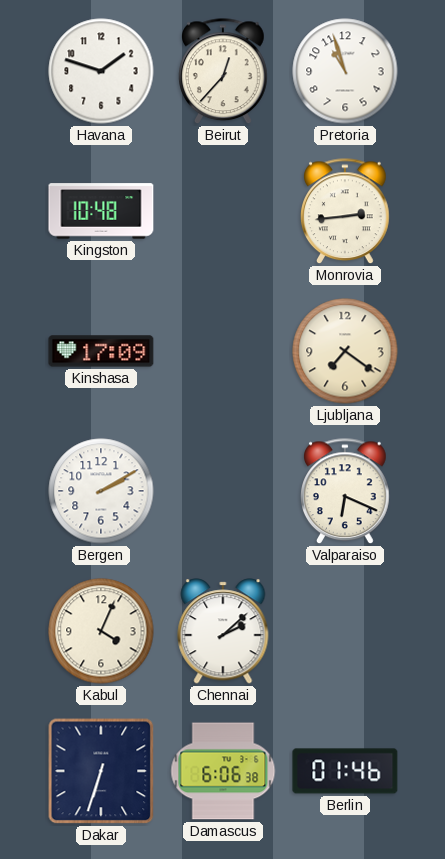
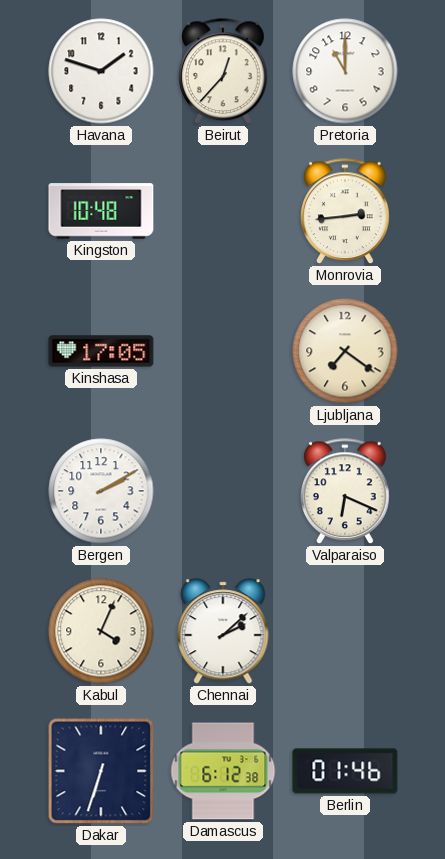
Pretoria: 10:57 -> 11:00 (345, 71)
Kinshasa: 17:09 -> 17:05 (101, 351)
Damascus: 6:06 -> 6:12 (223, 771)
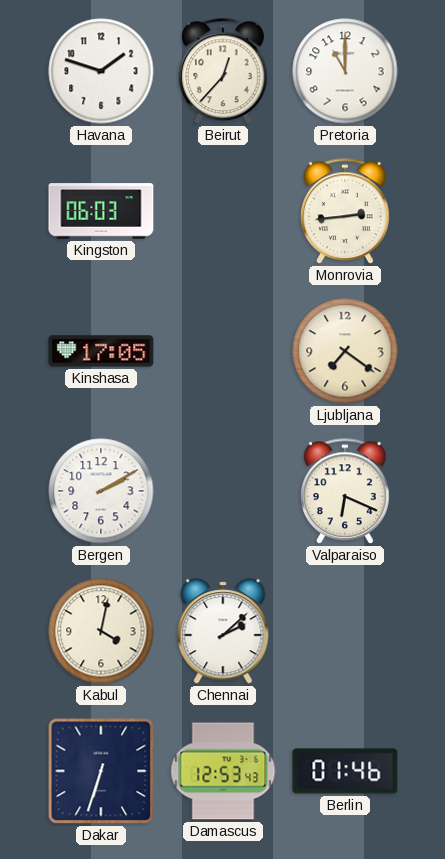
Kingston: 10:48 -> 06:03 (101, 211)
Kabul: 4:04 -> 4:02 (101, 631)
Damascus: 6:12 -> 12:53 (223, 771)
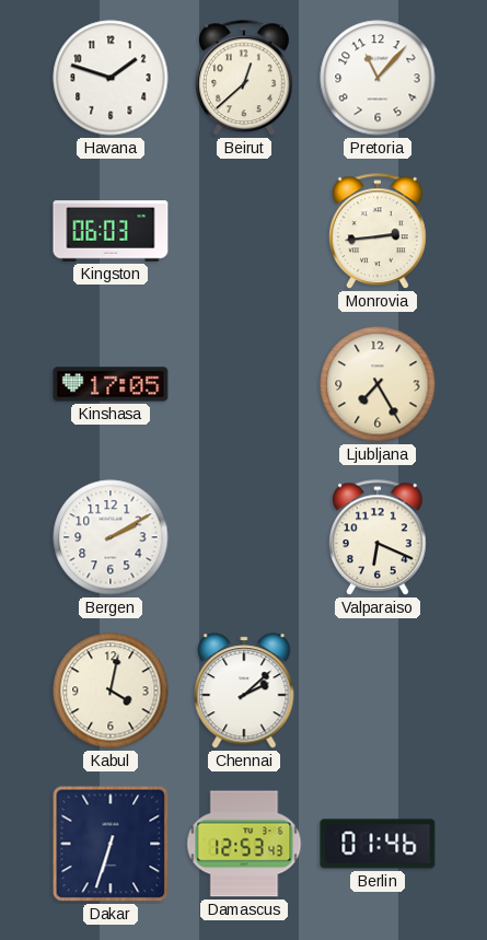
Beirut: 12:37 -> 12:38 (245, 79)
Pretoria: 11:00 -> 11:07 (378, 78)
Ljubljana: 7:21 -> 7:25 (378, 384)
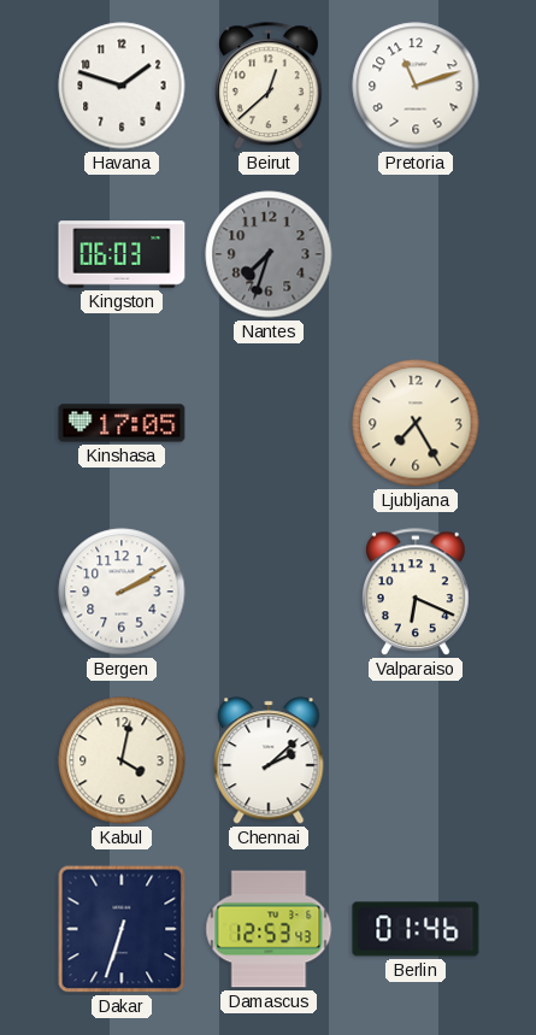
Pretoria: 11:07 -> 11:12 (416, 86)
Nantes: none -> 7:33 (269, 254)
Monrovia: 2:44 -> none (379, 232)
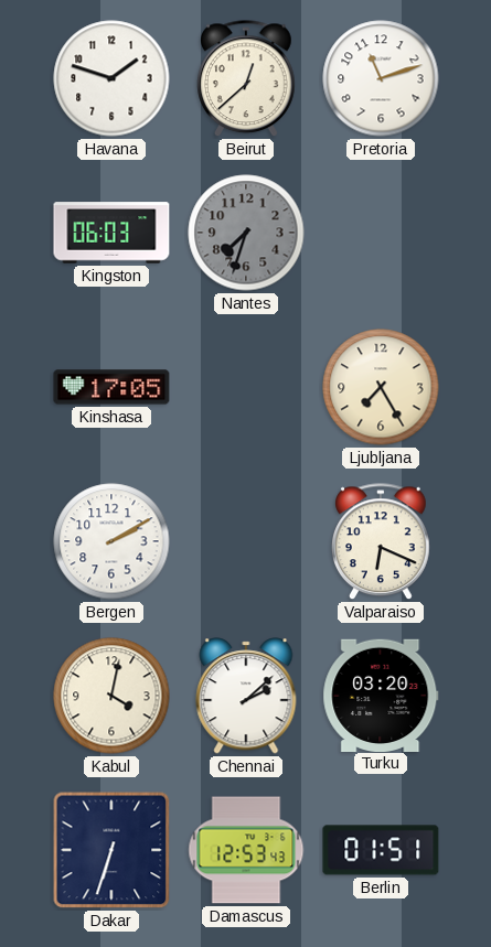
Turku: none -> 03:20 (381, 695)
Berlin: 01:46 -> 01:51 (381, 850)
